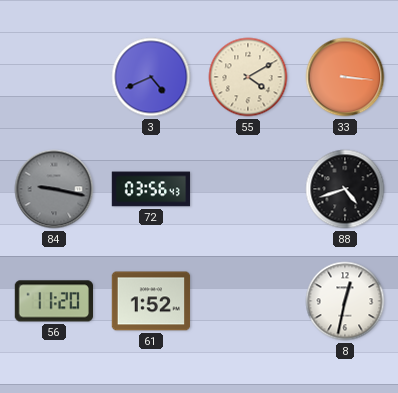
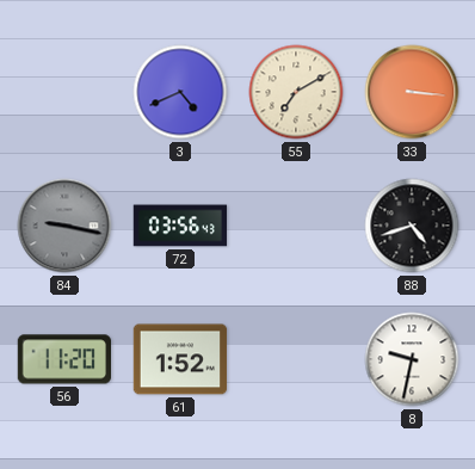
55: 4:10 -> 7:10 (296, 92)
8: 12:32 -> 9:32 (412, 359)
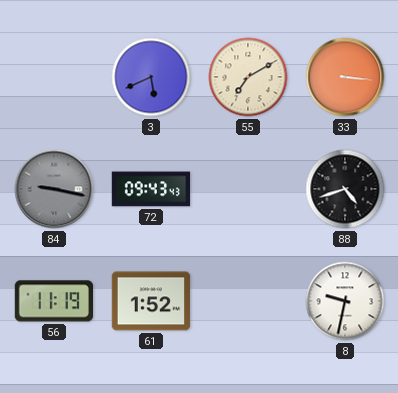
3: 4:41 -> 5:41 (151, 77)
72: 03:56 -> 09:43 (151, 189)
56: 11:20 -> 11:19 (53, 301)
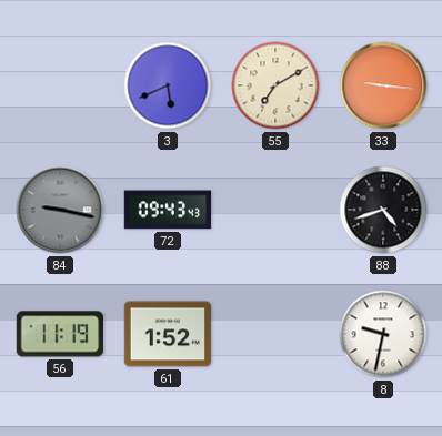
33: 3:16 -> 9:16 (383, 85)
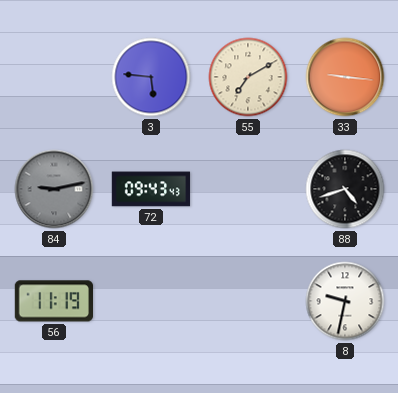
3: 5:41 -> 5:46 (151, 77)
84: 9:17 -> 9:13 (54, 189)
61: 1:52 -> none (168, 334)
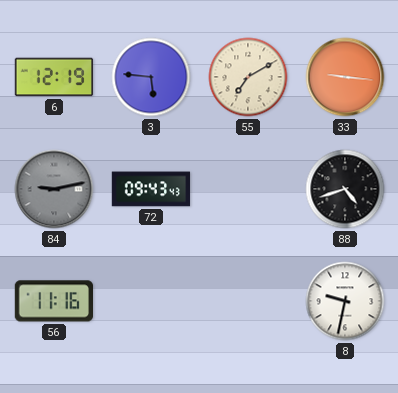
6: none -> 12:19 (54, 77)
56: 11:19 -> 11:16 (53, 301)
